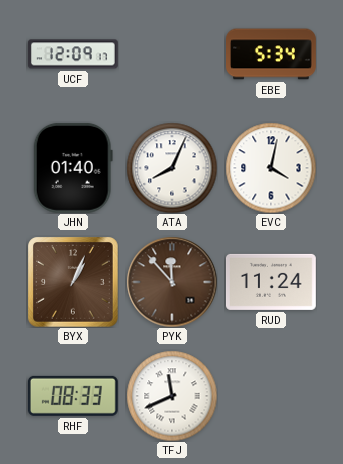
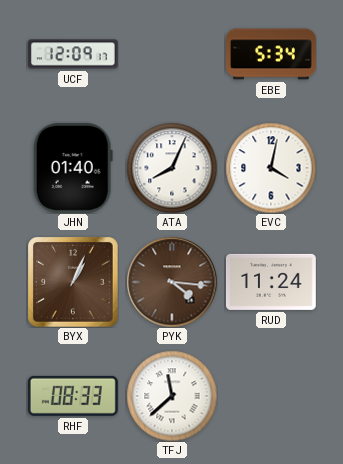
PYK: 11:53 -> 4:16 (172, 282)
TFJ: 11:41 -> 11:38 (172, 396)
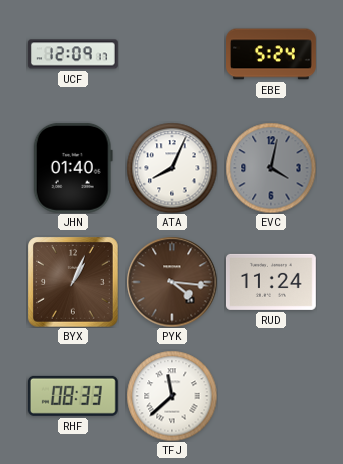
EBE: 5:34 -> 5:24 (272, 54)
EVC dial: white -> grey (271, 168)
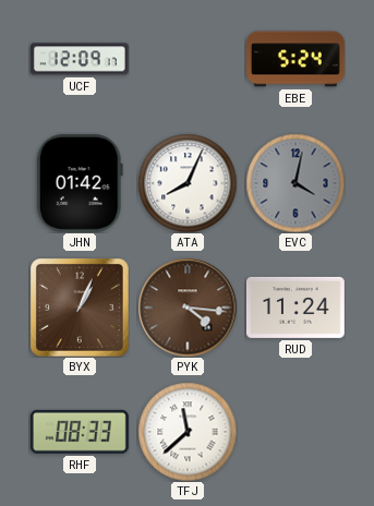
JHN: 01:40 -> 01:42 (80, 183)
